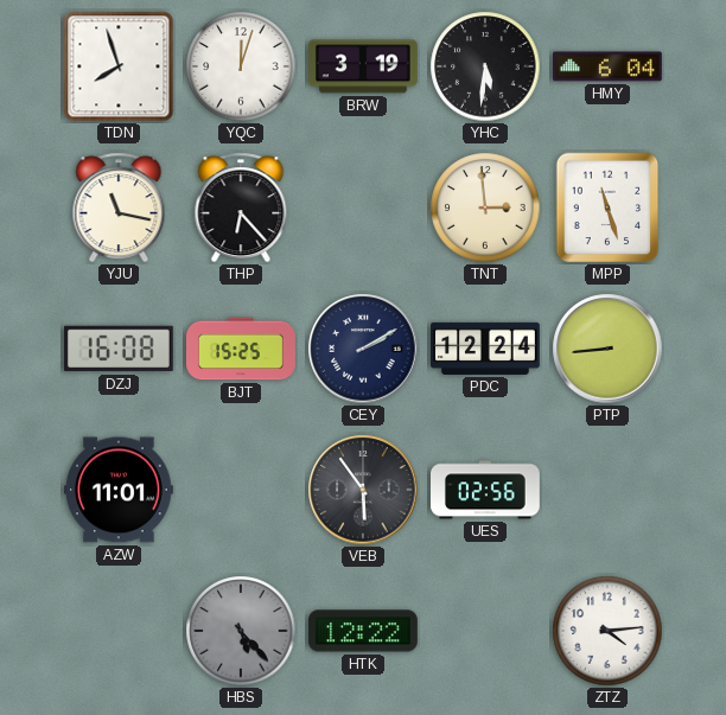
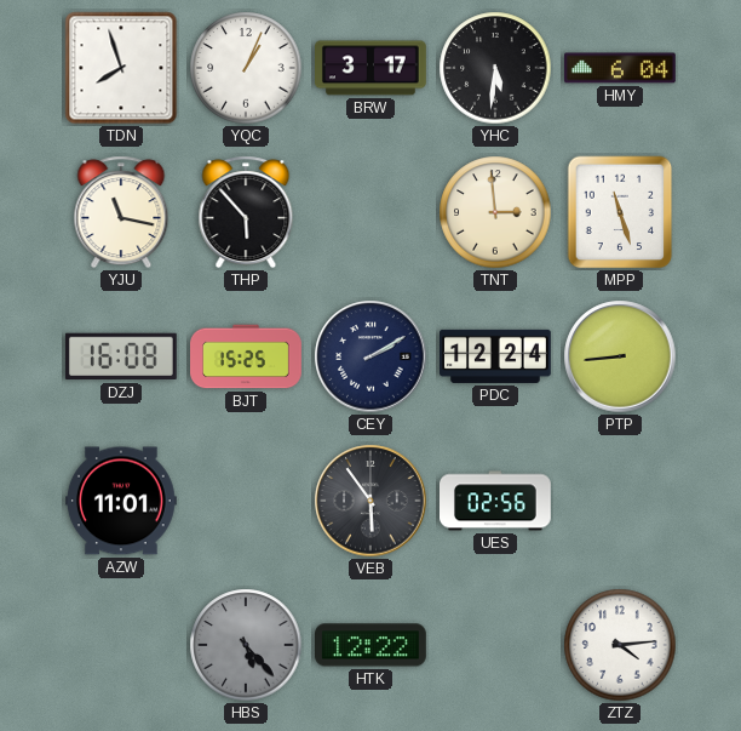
YQC: 12:03 -> 1:04 (246, 68)
BRW: 3:19 -> 3:17 (372, 68)
THP: 6:23 -> 5:53 (246, 212)
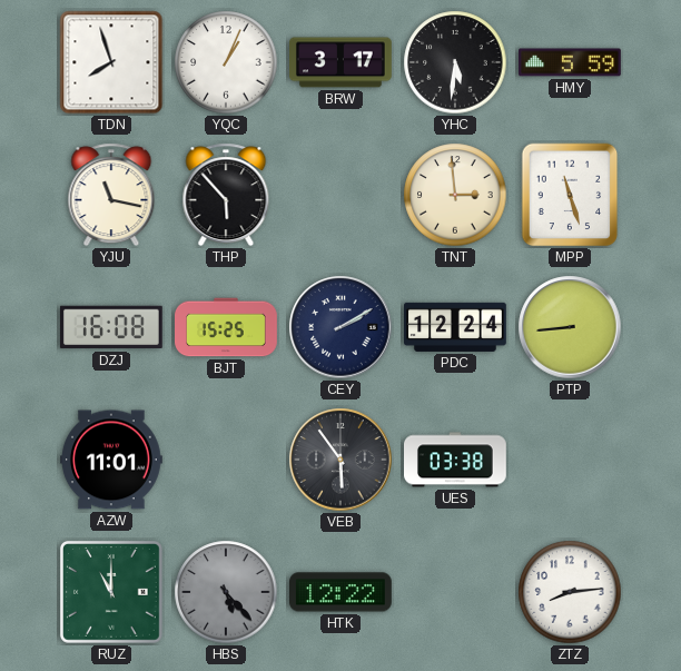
HMY: 6:04 -> 5:59 (571, 62)
UES: 02:56 -> 03:38 (456, 460)
RUZ: none -> 11:00 (112, 593)
ZTZ: 4:14 -> 8:14 (570, 592)
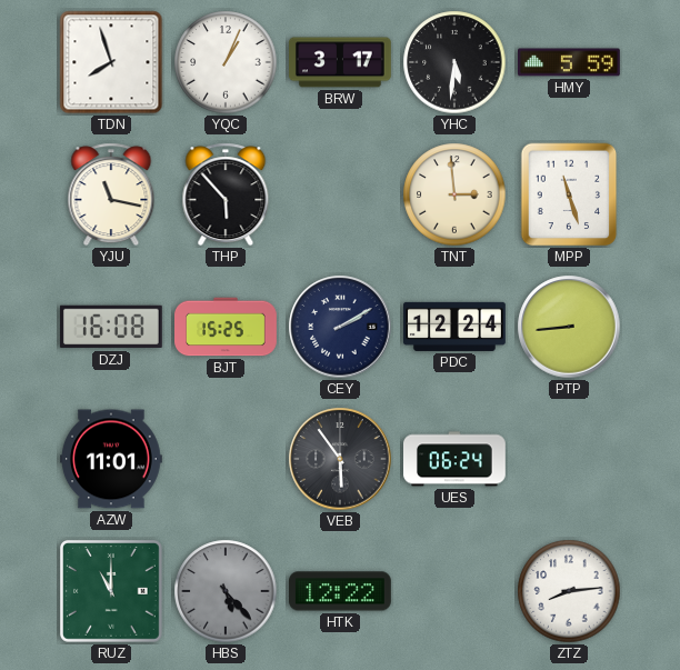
UES: 03:38 -> 06:24 (456, 459)
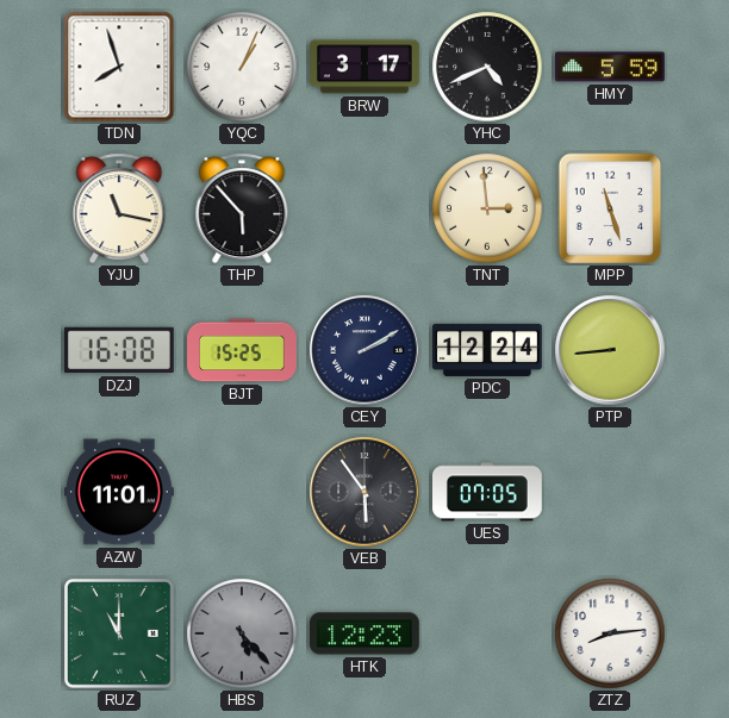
YHC: 5:31 -> 4:41 (487, 67)
UES: 06:24 -> 07:05 (488, 492)
HTK: 12:22 -> 12:23 (366, 633)
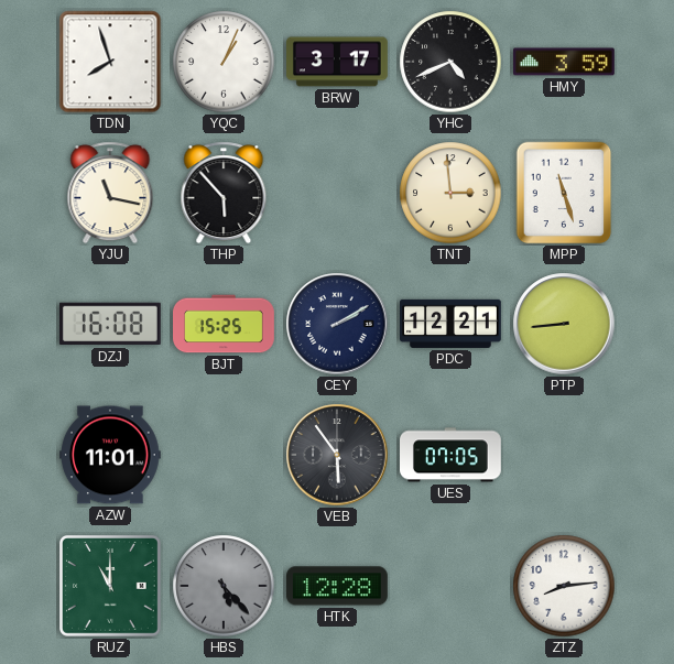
HMY: 5:59 -> 3:59 (565, 62)
PDC: 12:24 -> 12:21 (452, 324)
HTK: 12:23 -> 12:28 (338, 586)
